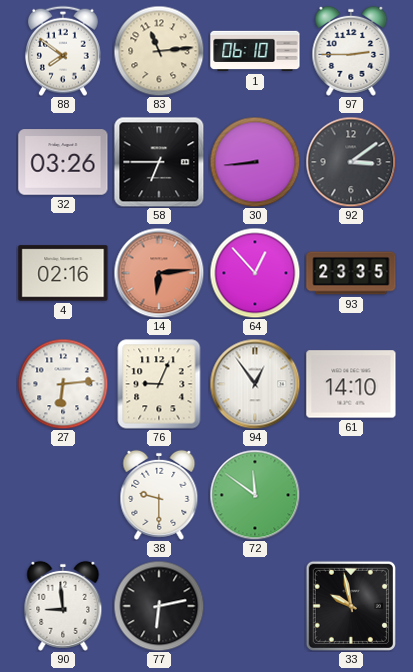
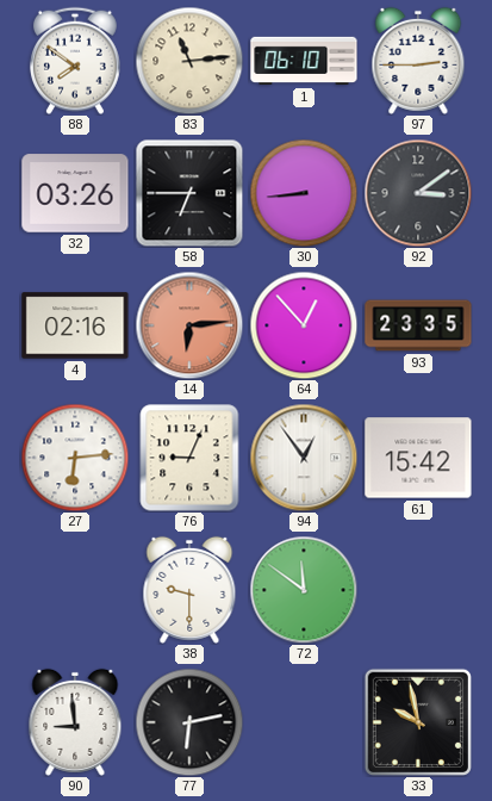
61: 14:10 -> 15:42 (418, 458)
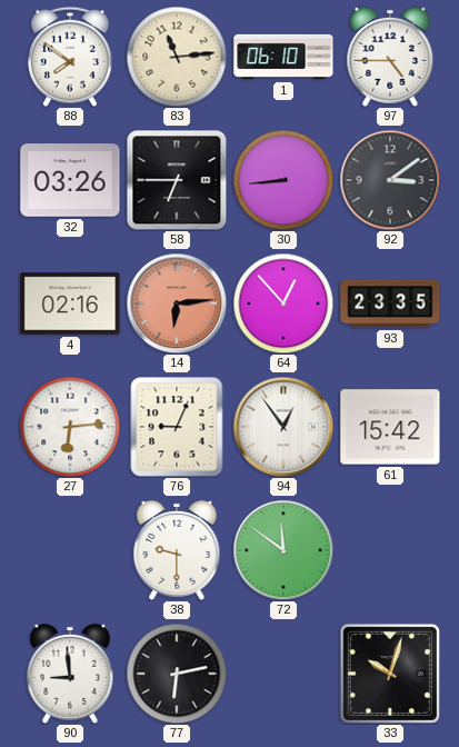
97: 2:45 -> 4:45 (390, 57)
33: 9:58 -> 10:03 (390, 674)
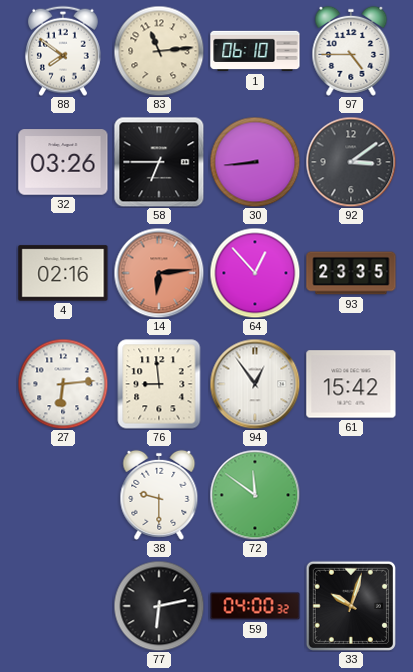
76: 9:04 -> 8:59 (159, 384)
90: 8:59 -> none (70, 674)
59: none -> 04:00 (255, 606)
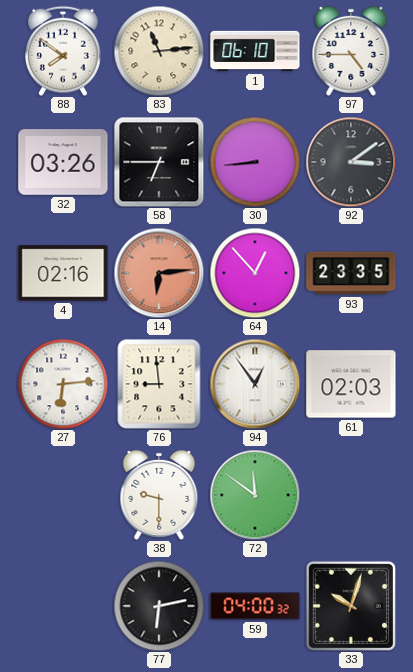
61: 15:42 -> 02:03 (351, 384)
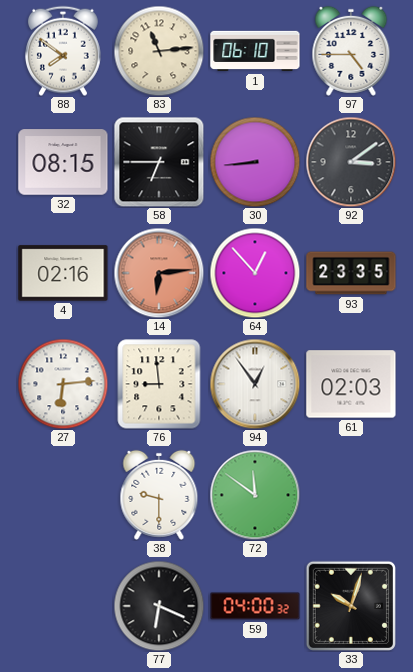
32: 03:26 -> 08:15 (63, 162)
77: 6:13 -> 6:19 (159, 606)
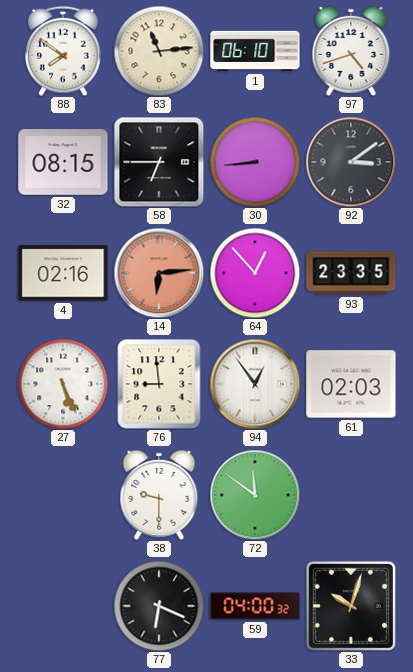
97: 4:45 -> 4:42 (351, 51)
27: 6:14 -> 5:26 (63, 384)
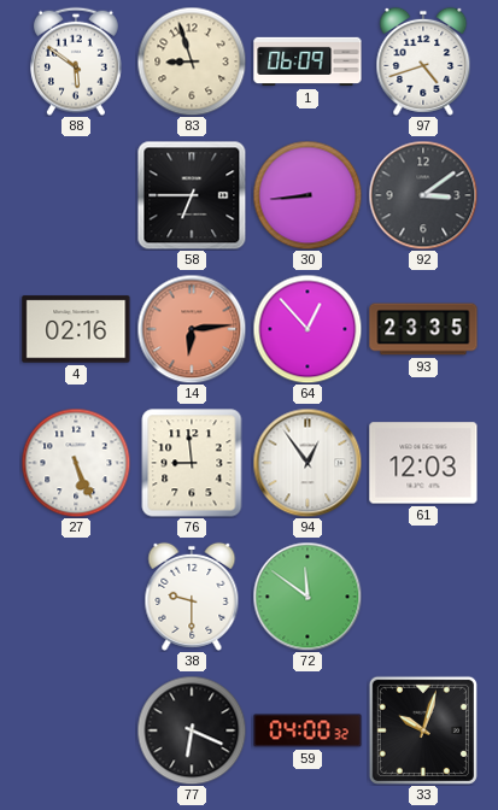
88: 7:51 -> 5:51 (76, 61)
83: 11:14 -> 8:57 (192, 61)
1: 06:10 -> 06:09 (307, 61)
32: 08:15 -> none (63, 162)
61: 02:03 -> 12:03 (423, 463)
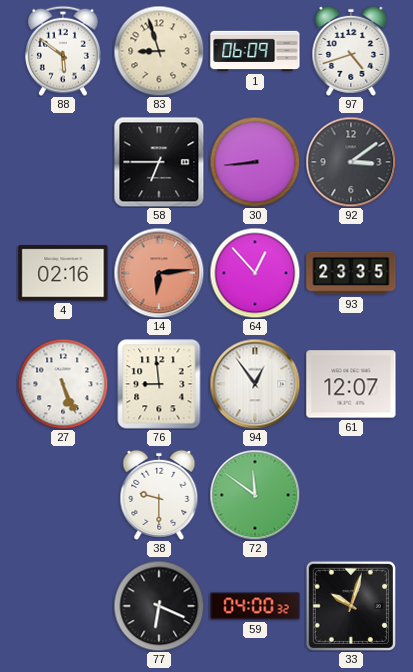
61: 12:03 -> 12:07 (351, 384)
